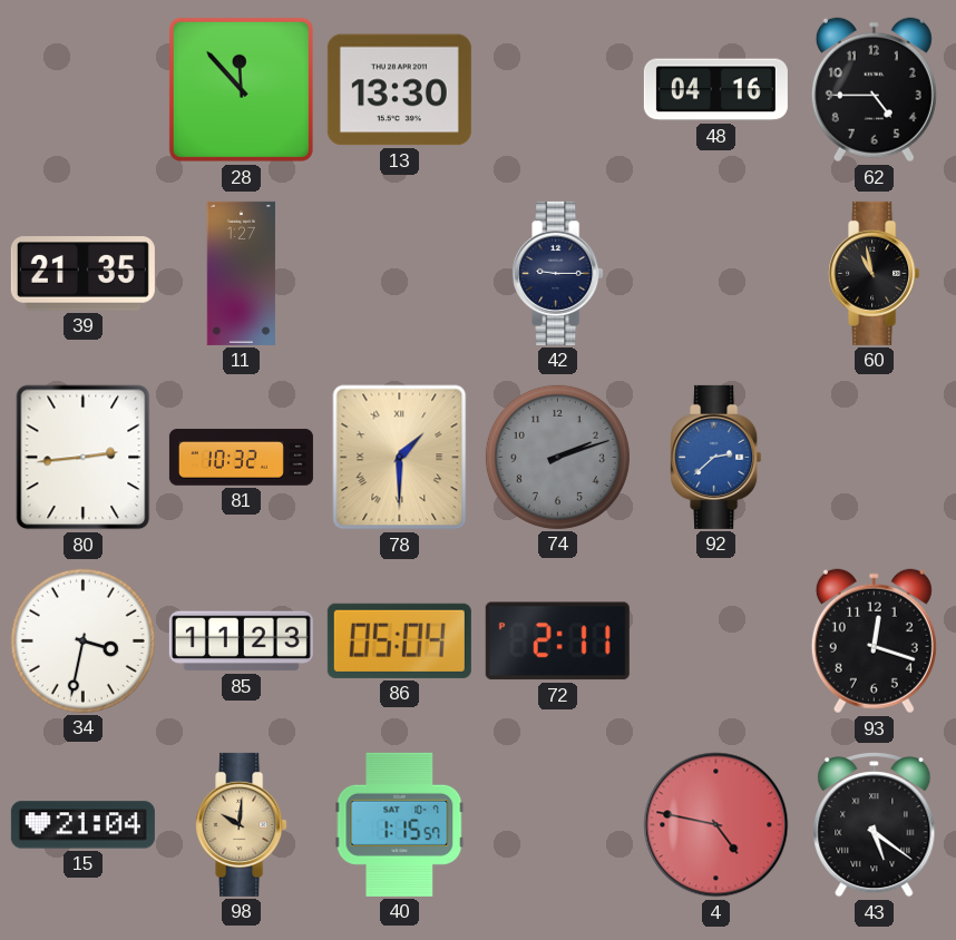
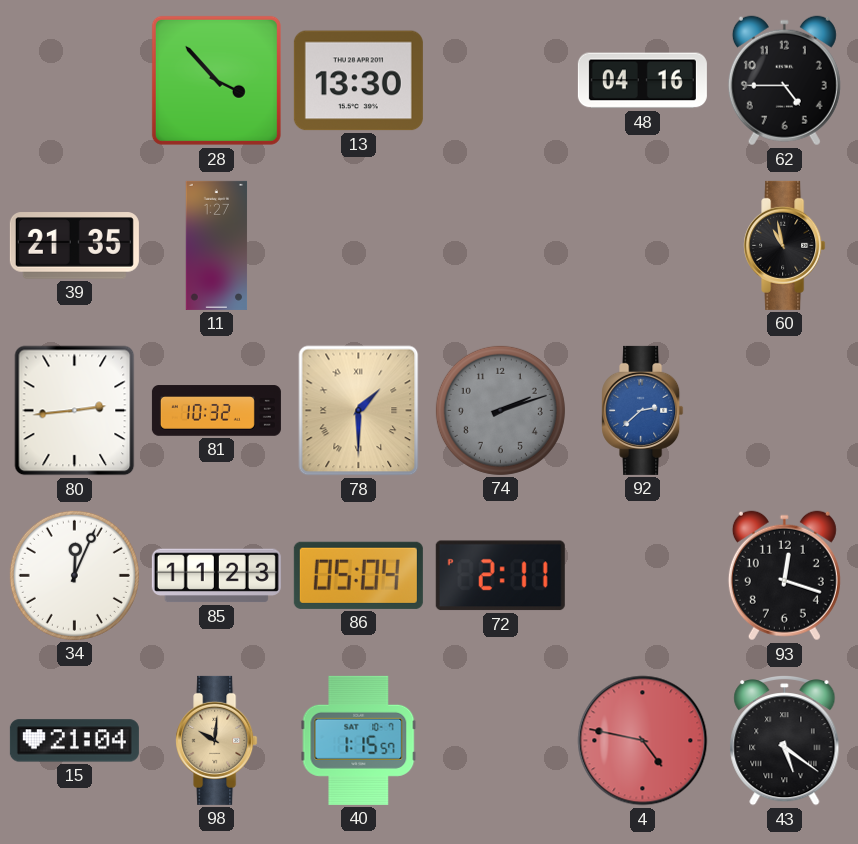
28: 11:53 -> 3:53 (216, 80)
42: 9:15 -> none (558, 273)
34: 3:32 -> 12:04 (74, 575)
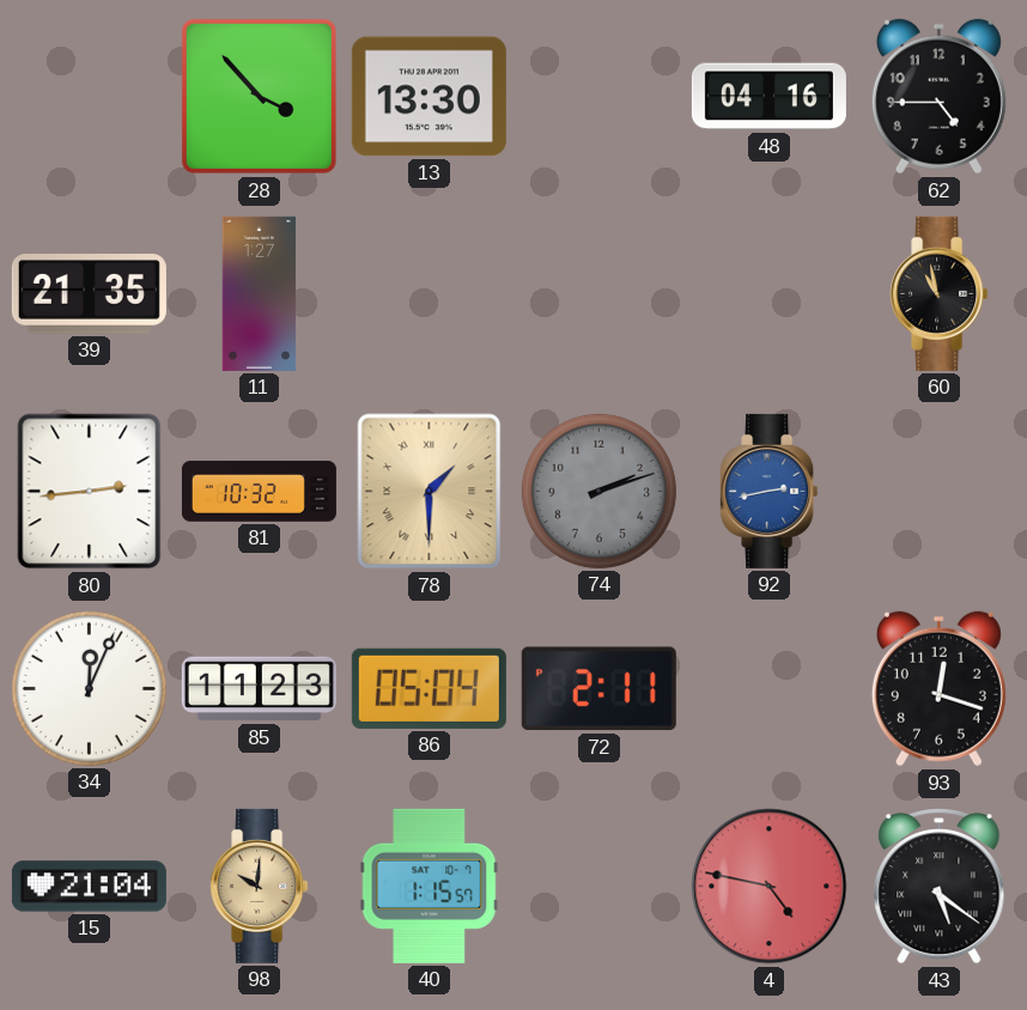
92: 2:38 -> 2:43 (770, 491)
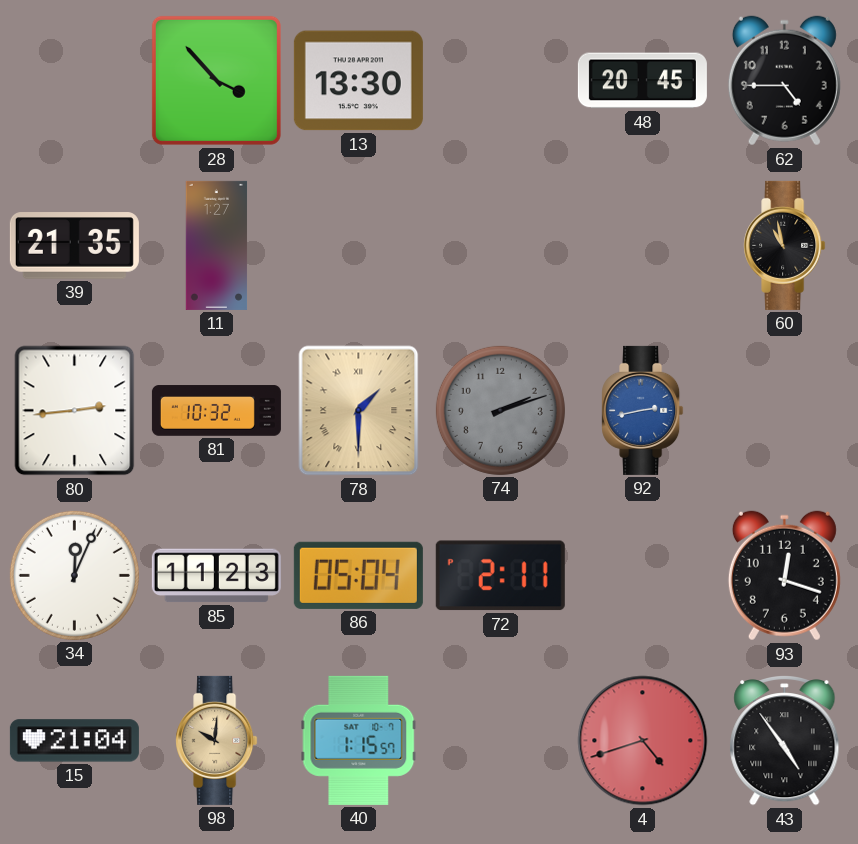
48: 04:16 -> 20:45 (642, 81)
4: 4:47 -> 4:42 (643, 741)
43: 5:21 -> 4:54 (785, 741)
